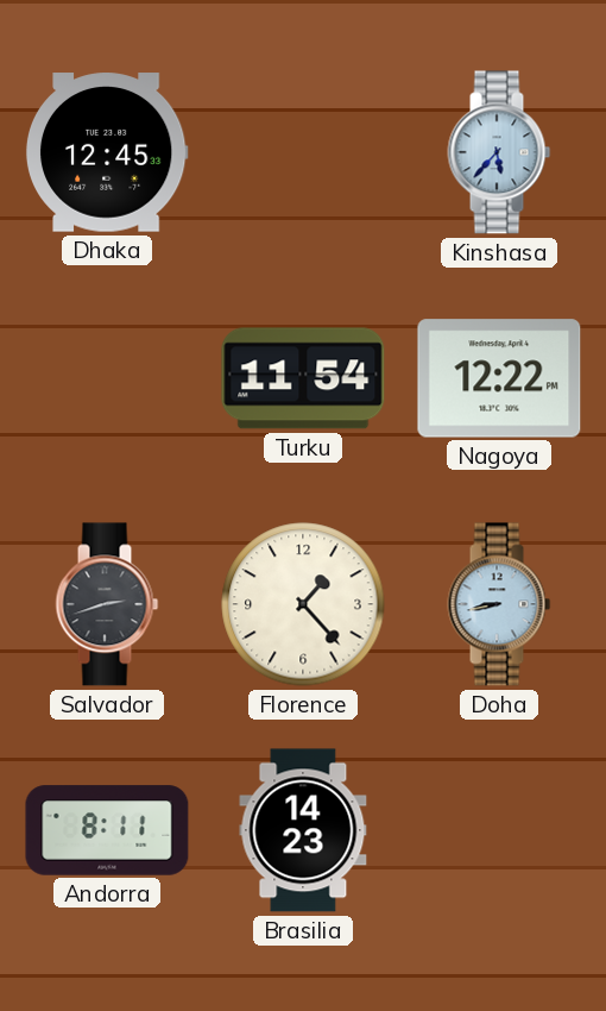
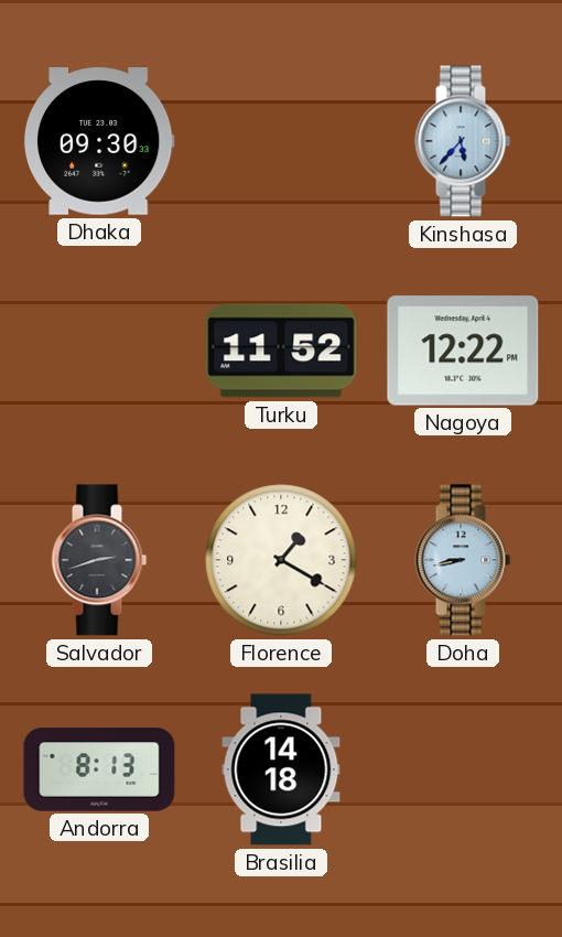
Dhaka: 12:45 -> 09:30 (99, 141)
Turku: 11:54 -> 11:52 (281, 351)
Florence: 1:23 -> 1:20 (281, 560)
Andorra: 8:11 -> 8:13 (99, 769)
Brasilia: 14:23 -> 14:18 (281, 769)
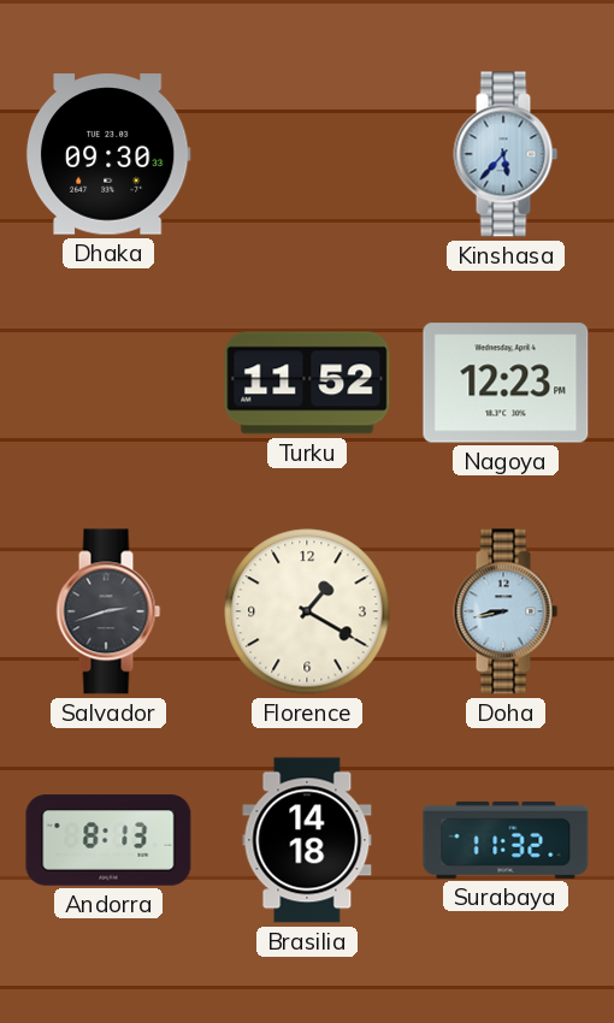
Nagoya: 12:22 -> 12:23 (506, 383)
Surabaya: none -> 11:32 (506, 840)
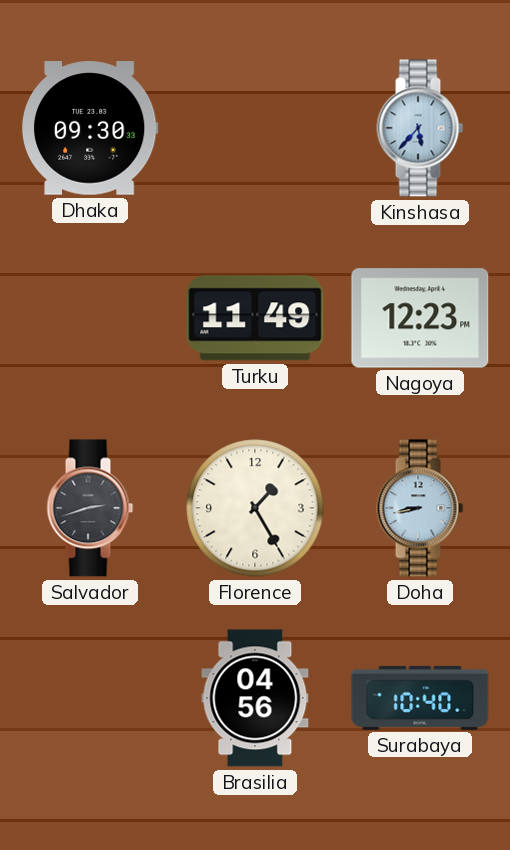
Turku: 11:52 -> 11:49 (255, 318)
Florence: 1:20 -> 1:25 (255, 508)
Andorra: 8:13 -> none (108, 840)
Brasilia: 14:18 -> 04:56 (255, 698)
Surabaya: 11:32 -> 10:40 (420, 698)
